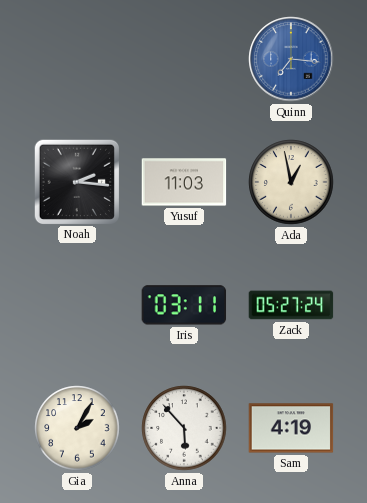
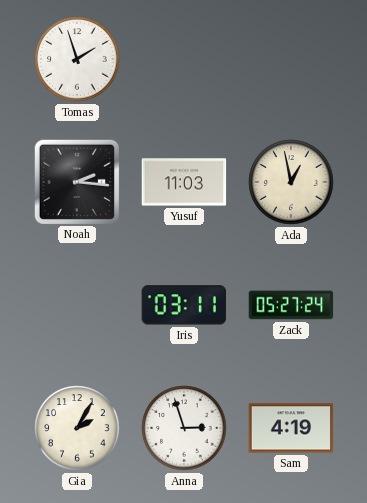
Tomas: none -> 1:57 (77, 59)
Quinn: 7:16 -> none (291, 59)
Anna: 5:53 -> 2:57 (184, 428)
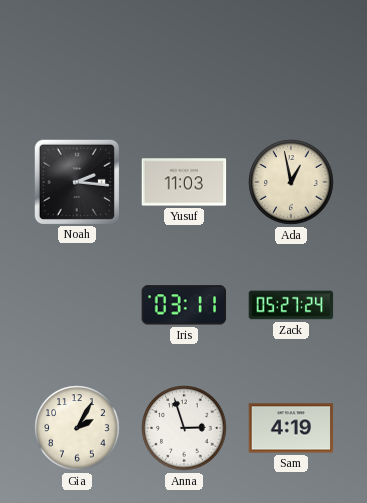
Tomas: 1:57 -> none (77, 59)
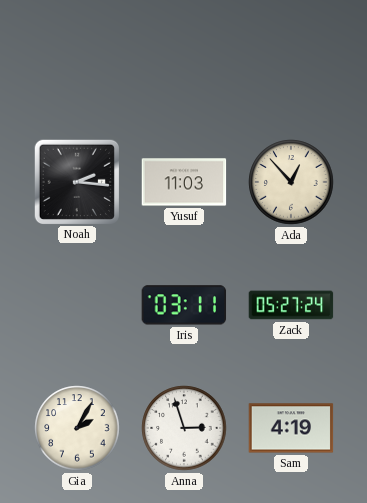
Ada: 12:58 -> 12:53 (291, 182)
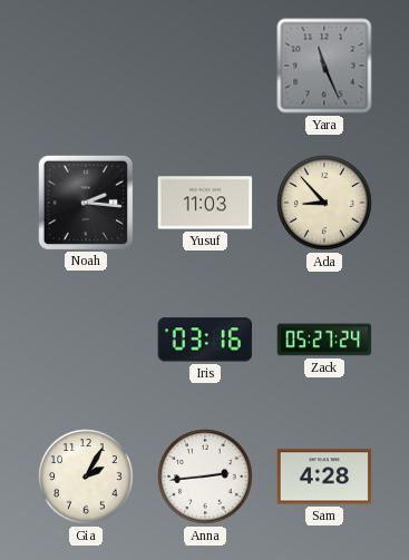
Yara: none -> 11:26 (324, 66)
Ada: 12:53 -> 8:53 (324, 203)
Iris: 03:11 -> 03:16 (205, 340)
Anna: 2:57 -> 2:44 (205, 477)
Sam: 4:19 -> 4:28 (324, 477)
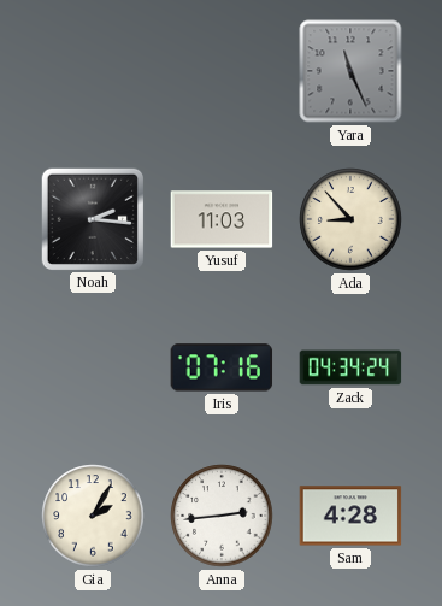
Iris: 03:16 -> 07:16 (222, 367)
Zack: 05:27 -> 04:34 (350, 367)
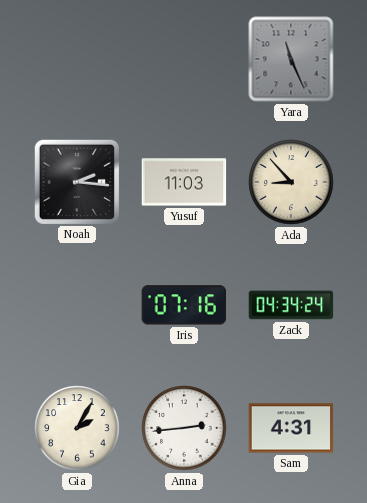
Sam: 4:28 -> 4:31 (291, 428)
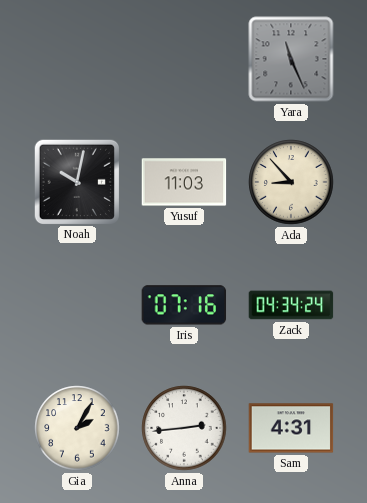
Noah: 2:16 -> 10:02 (76, 181)
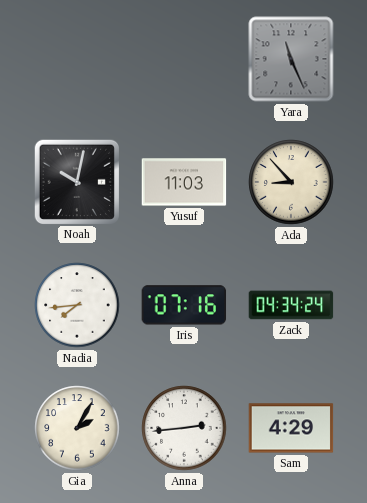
Nadia: none -> 7:44 (77, 305)
Sam: 4:31 -> 4:29 (291, 428)
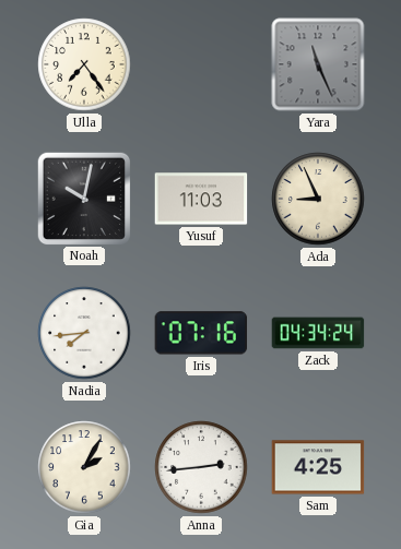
Ulla: none -> 7:24 (84, 64)
Ada: 8:53 -> 8:56 (318, 199)
Sam: 4:29 -> 4:25 (318, 467)
